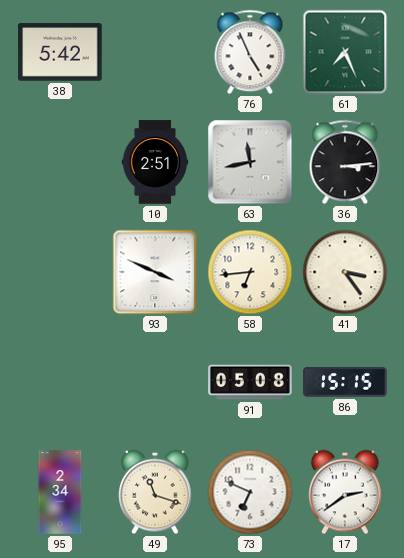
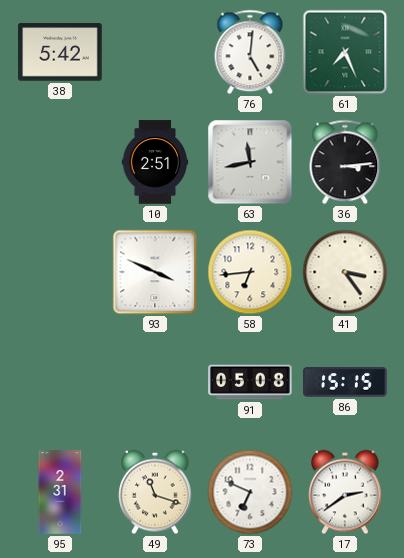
76: 4:56 -> 5:01 (250, 52)
95: 2:34 -> 2:31 (60, 492)
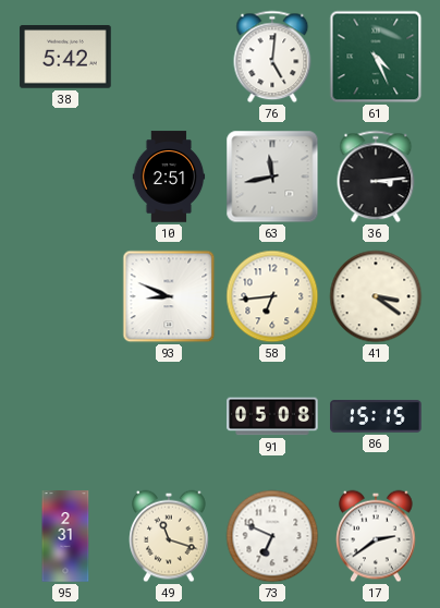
61: 7:26 -> 4:26 (376, 57)
93: 3:49 -> 8:49 (169, 296)
41: 3:24 -> 3:21 (376, 296)
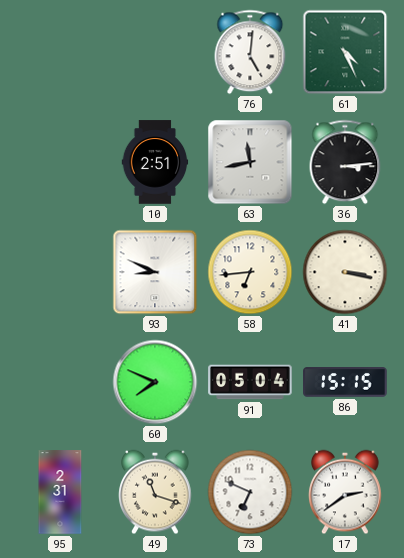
38: 5:42 -> none (65, 57)
41: 3:21 -> 3:17 (345, 272)
60: none -> 7:49 (155, 382)
91: 05:08 -> 05:04 (250, 382)
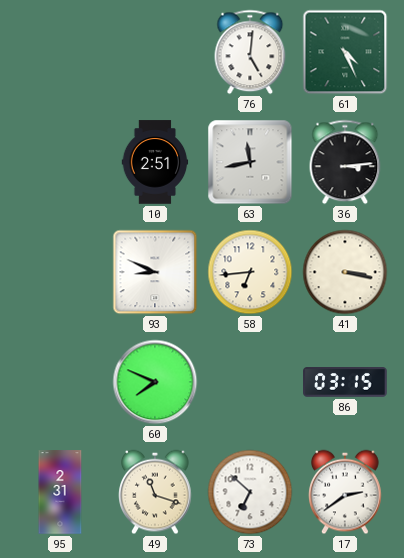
91: 05:04 -> none (250, 382)
86: 15:15 -> 03:15 (345, 382)
73: 6:49 -> 6:52 (250, 492)
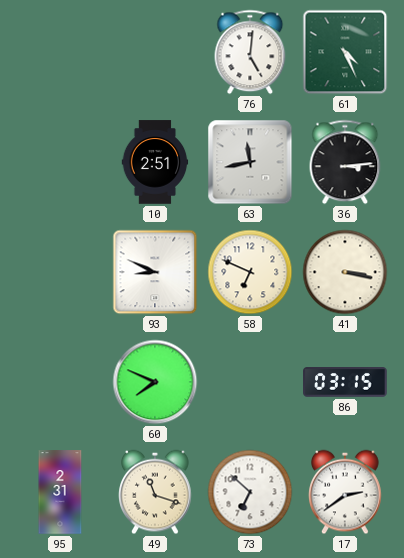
58: 6:44 -> 6:49 (250, 272)
